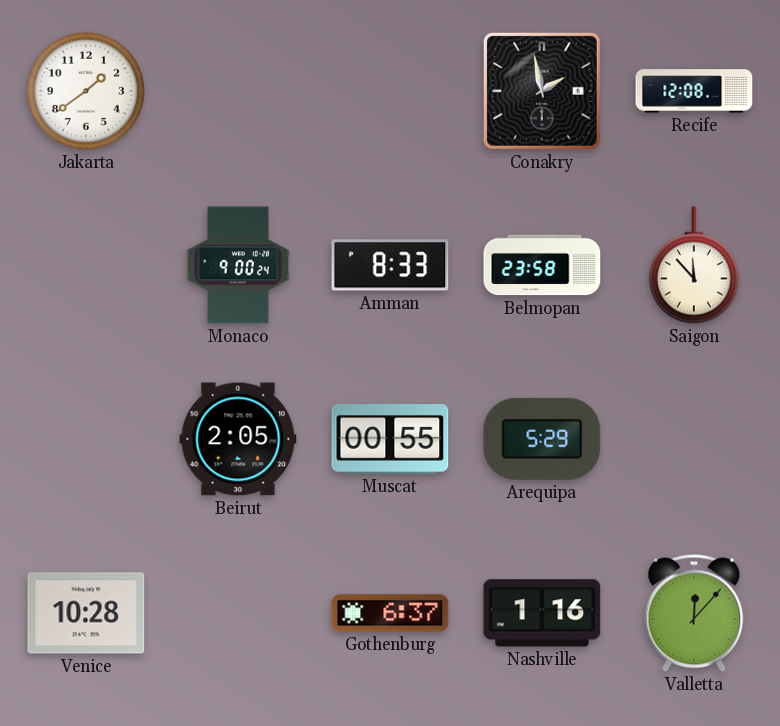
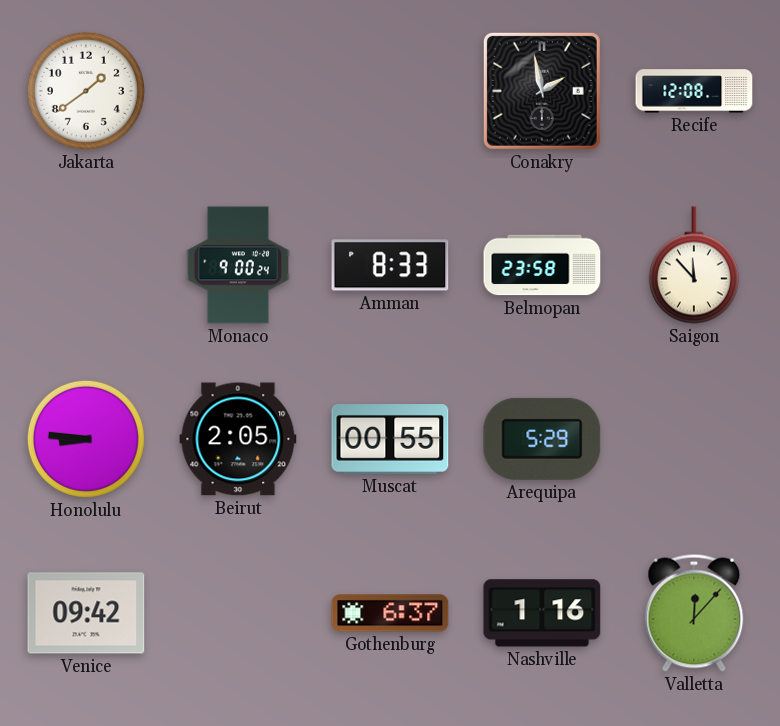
Honolulu: none -> 8:46 (86, 439)
Venice: 10:28 -> 09:42 (86, 613)
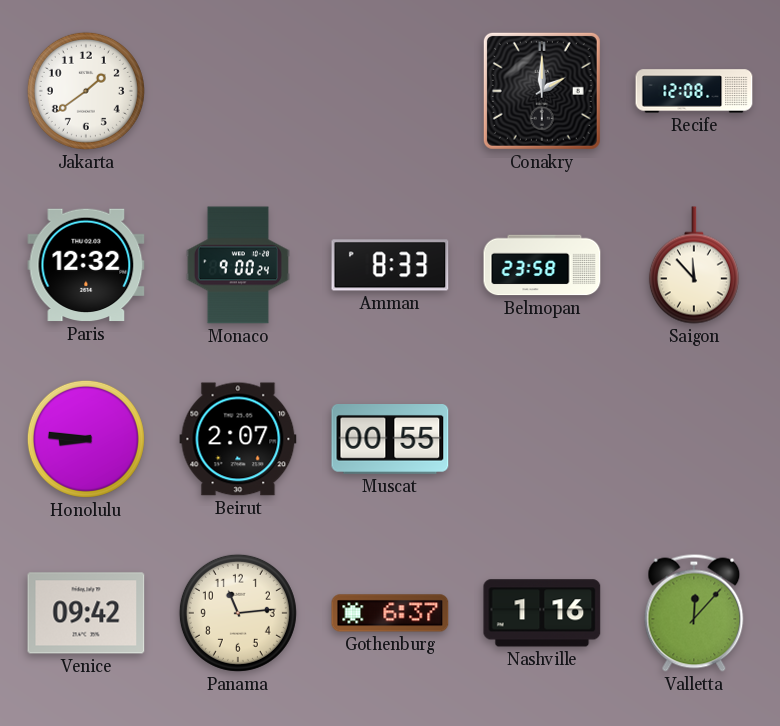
Conakry: 1:58 -> 2:00 (542, 91)
Paris: none -> 12:32 (86, 265)
Beirut: 2:05 -> 2:07 (238, 439)
Arequipa: 5:29 -> none (542, 439)
Panama: none -> 11:14 (238, 613)
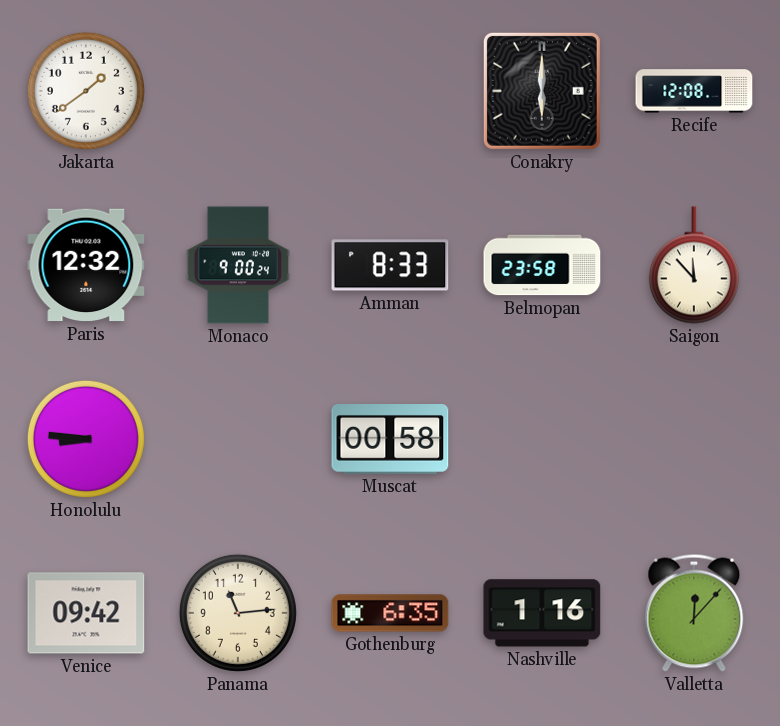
Conakry: 2:00 -> 6:00 (542, 91)
Beirut: 2:07 -> none (238, 439)
Muscat: 00:55 -> 00:58 (390, 440)
Gothenburg: 6:37 -> 6:35 (390, 613)
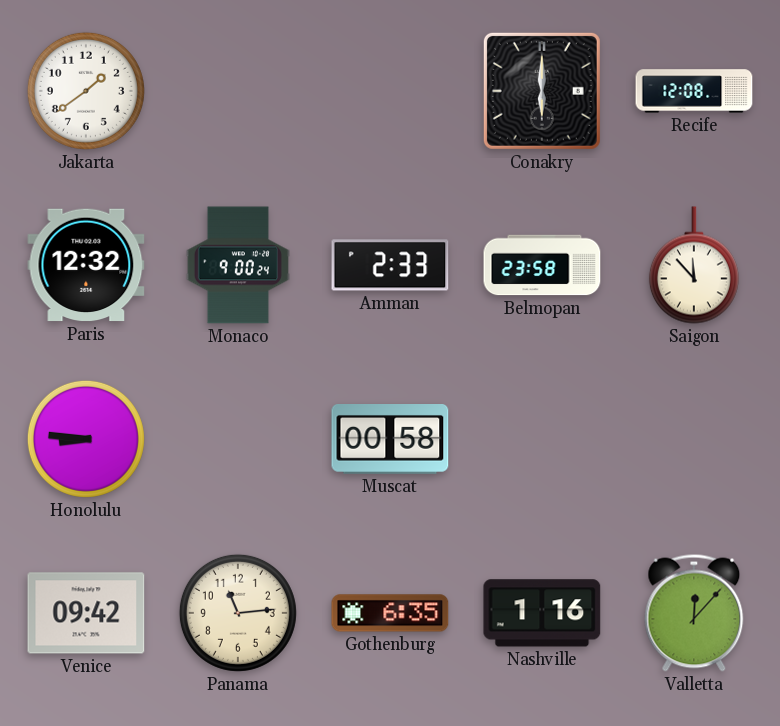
Amman: 8:33 -> 2:33 (390, 265)
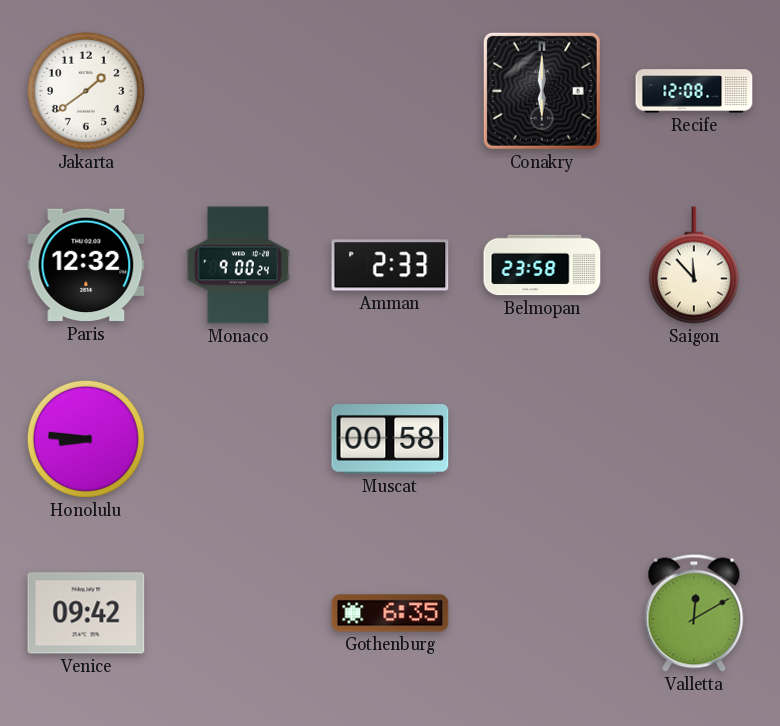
Panama: 11:14 -> none (238, 613)
Nashville: 1:16 -> none (542, 613)
Valletta: 12:07 -> 12:10 (694, 613)
